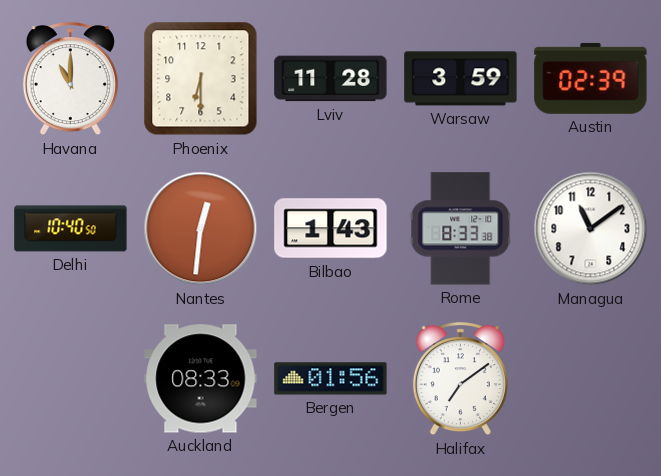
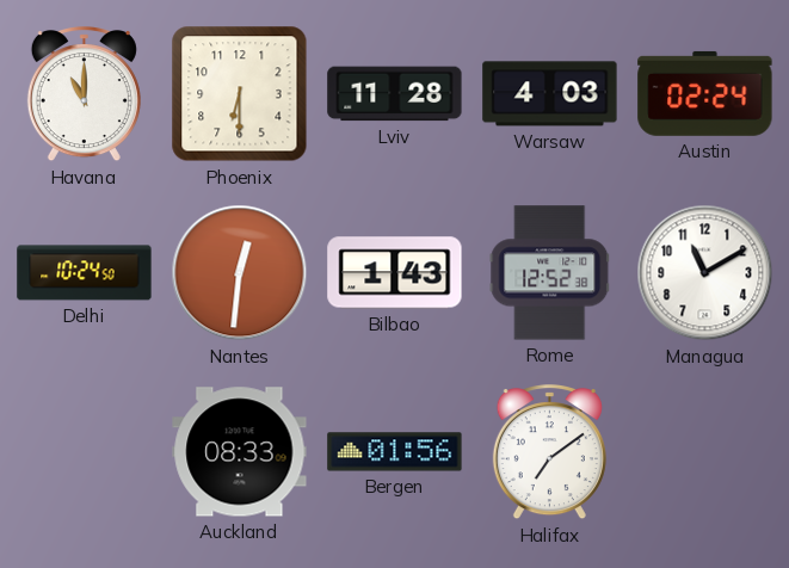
Warsaw: 3:59 -> 4:03 (550, 94)
Austin: 02:39 -> 02:24 (705, 93)
Delhi: 10:40 -> 10:24 (85, 273)
Rome: 8:33 -> 12:52 (550, 273)
Managua: 11:09 -> 11:10 (705, 273)
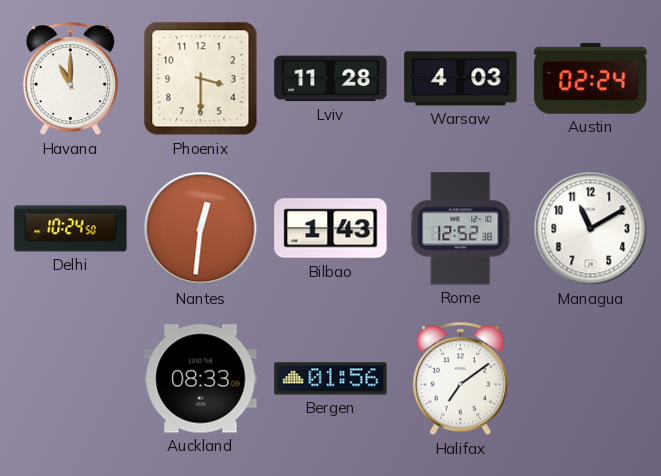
Phoenix: 6:30 -> 3:30 (201, 79)
